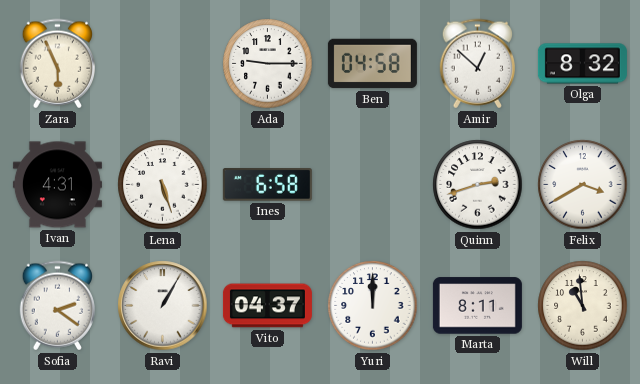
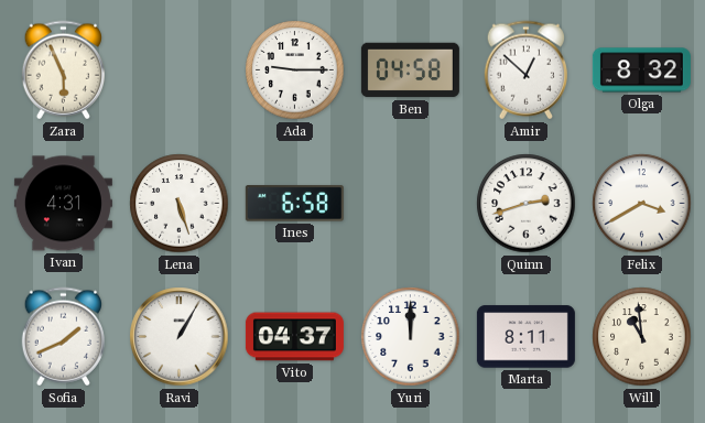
Sofia: 2:21 -> 1:41 (63, 337)
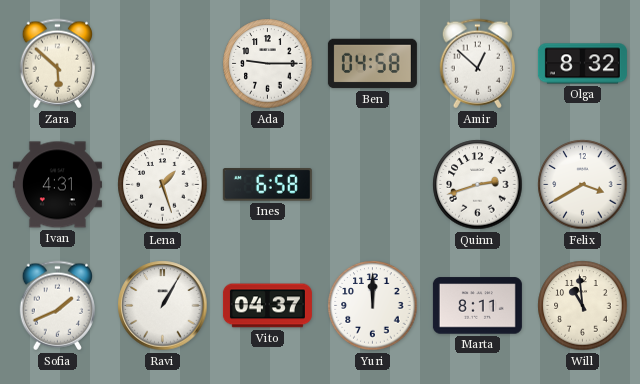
Zara: 5:56 -> 5:52 (57, 64)
Lena: 5:27 -> 1:27 (163, 185)
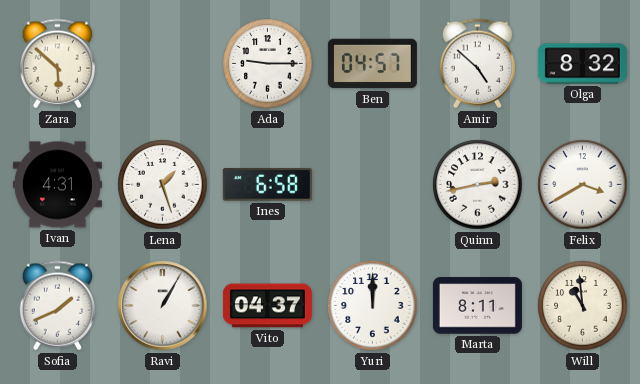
Ben: 04:58 -> 04:57 (372, 64)
Amir: 12:52 -> 4:52 (477, 64)
Quinn: 2:42 -> 2:43 (478, 185)
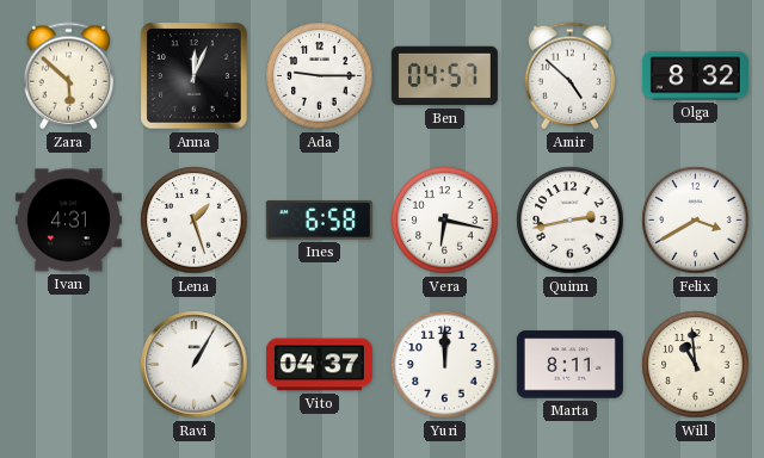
Anna: none -> 12:04 (195, 76)
Vera: none -> 6:17 (445, 221)
Sofia: 1:41 -> none (57, 306)
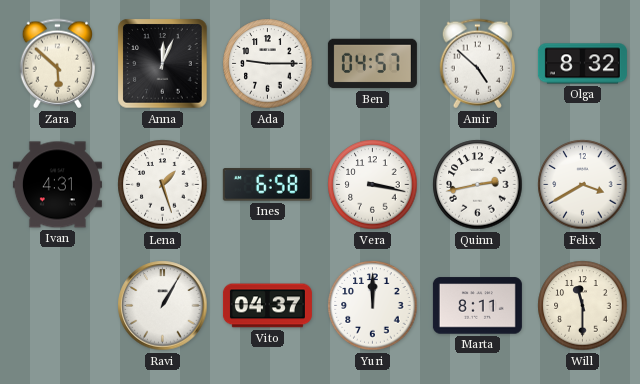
Vera: 6:17 -> 3:17 (373, 185)
Will: 10:59 -> 11:30 (583, 306)
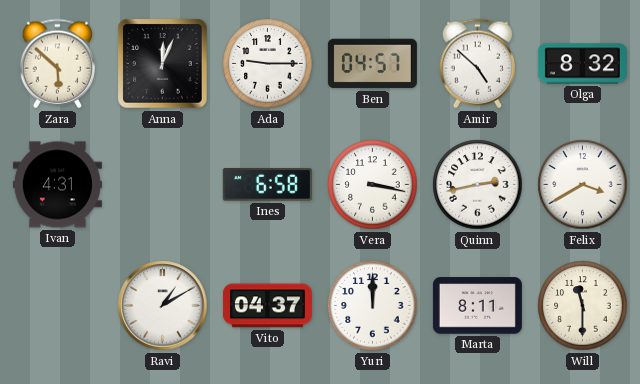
Lena: 1:27 -> none (163, 185)
Ravi: 1:05 -> 1:10 (163, 306)
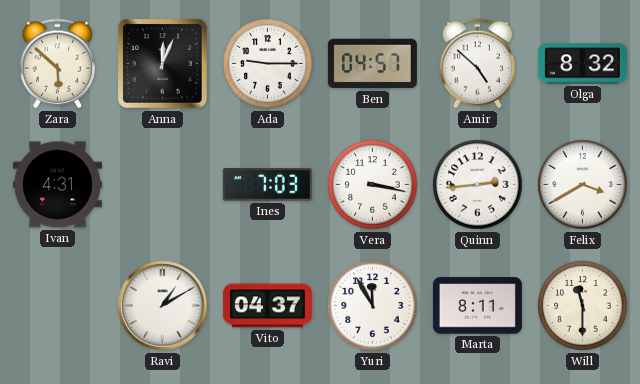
Ines: 6:58 -> 7:03 (267, 185)
Quinn: 2:43 -> 2:44 (478, 185)
Yuri: 12:00 -> 11:55 (373, 306)
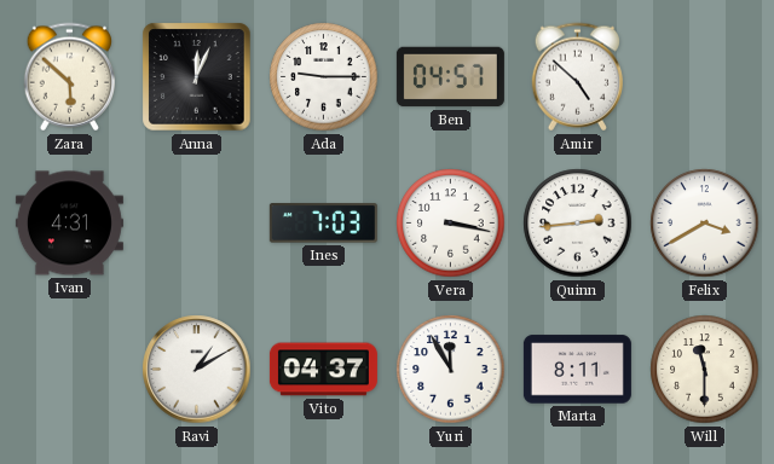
Olga: 8:32 -> none (582, 64)
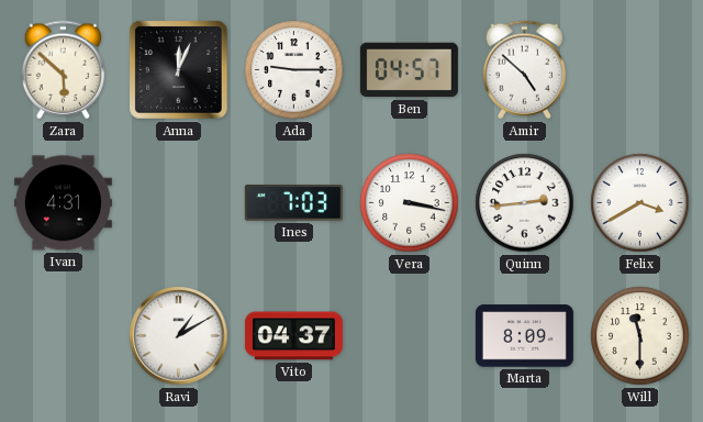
Yuri: 11:55 -> none (451, 370)
Marta: 8:11 -> 8:09 (524, 336)
